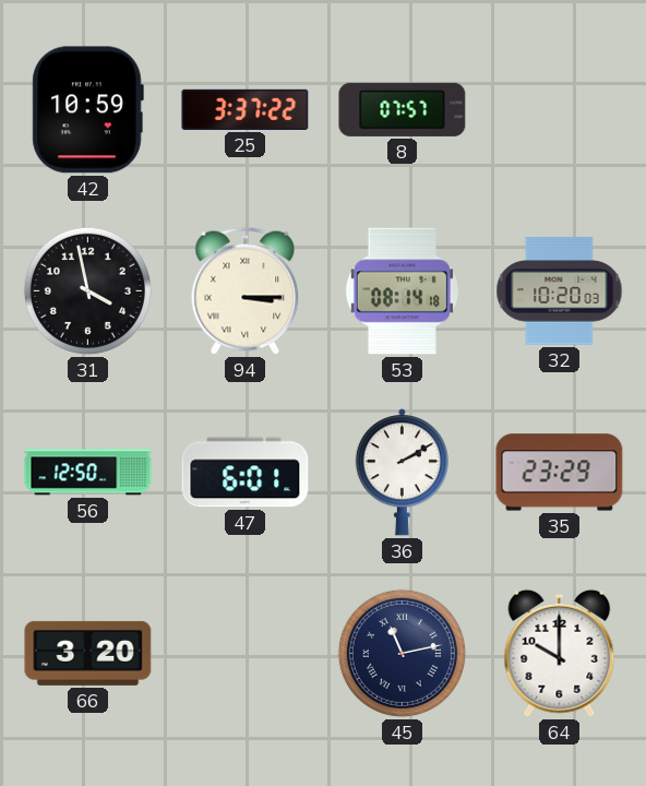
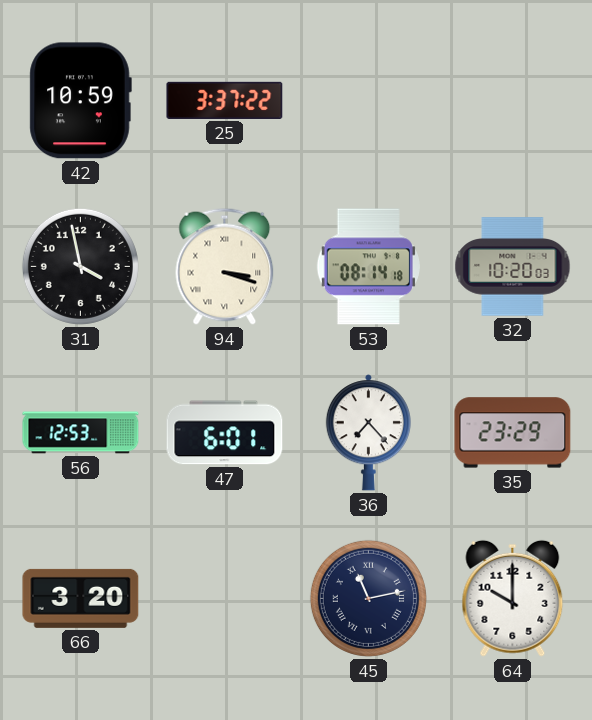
8: 07:57 -> none (403, 109)
94: 3:15 -> 3:18 (225, 266)
56: 12:50 -> 12:53 (81, 433)
36: 2:10 -> 7:23 (368, 433)
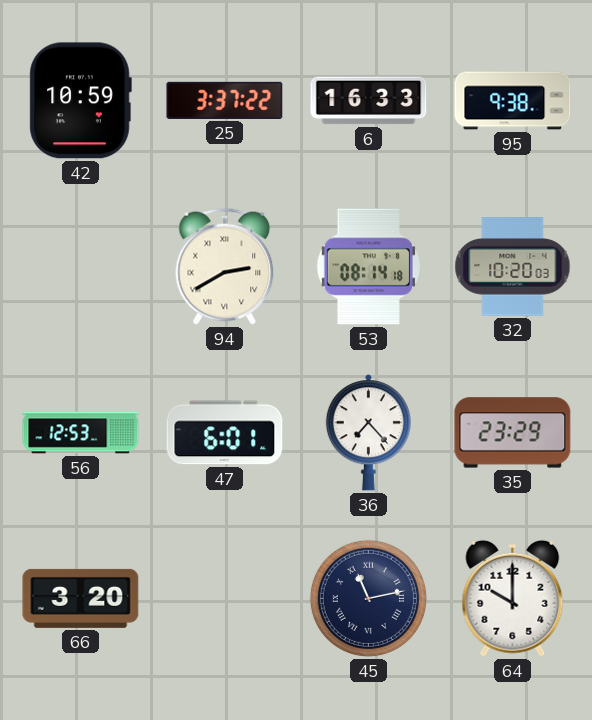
6: none -> 16:33 (369, 101)
95: none -> 9:38 (513, 101)
31: 3:58 -> none (80, 266)
94: 3:18 -> 2:40 (225, 266)
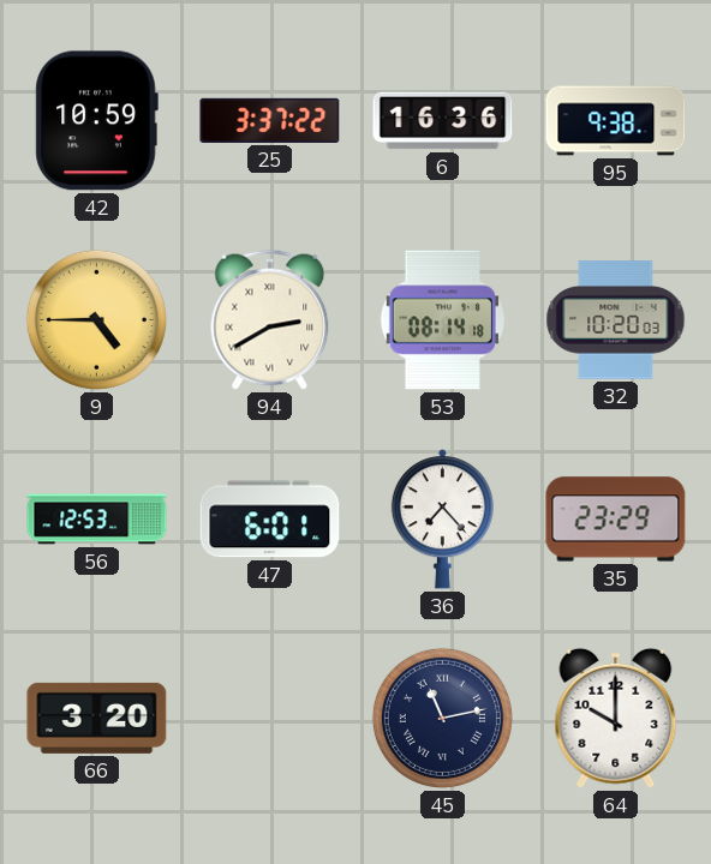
6: 16:33 -> 16:36 (443, 121)
9: none -> 4:45 (96, 319)
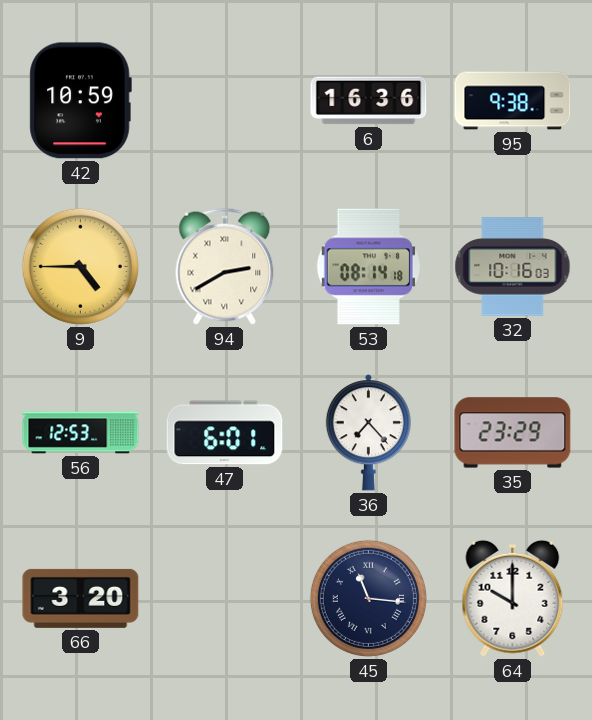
25: 3:37 -> none (270, 120)
32: 10:20 -> 10:16 (513, 267)
45: 11:13 -> 11:16 (368, 598)
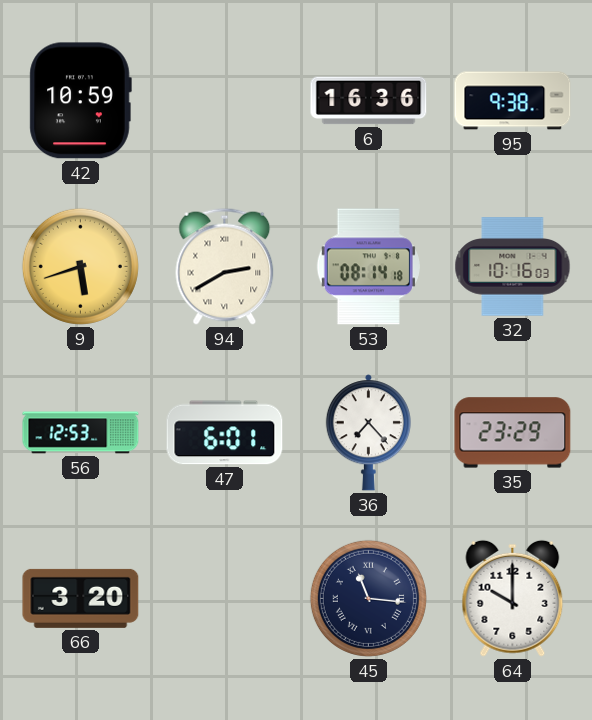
9: 4:45 -> 5:42 (80, 266)
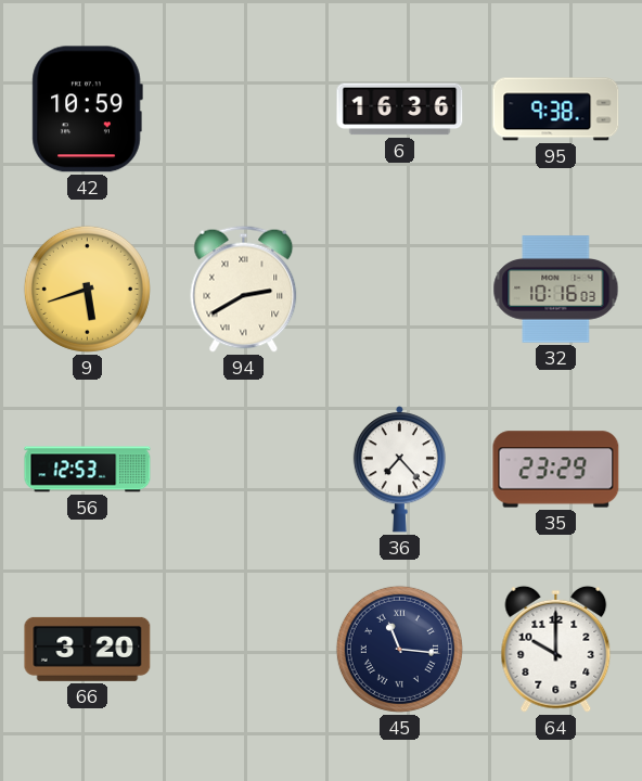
53: 08:14 -> none (368, 267)
47: 6:01 -> none (225, 433)
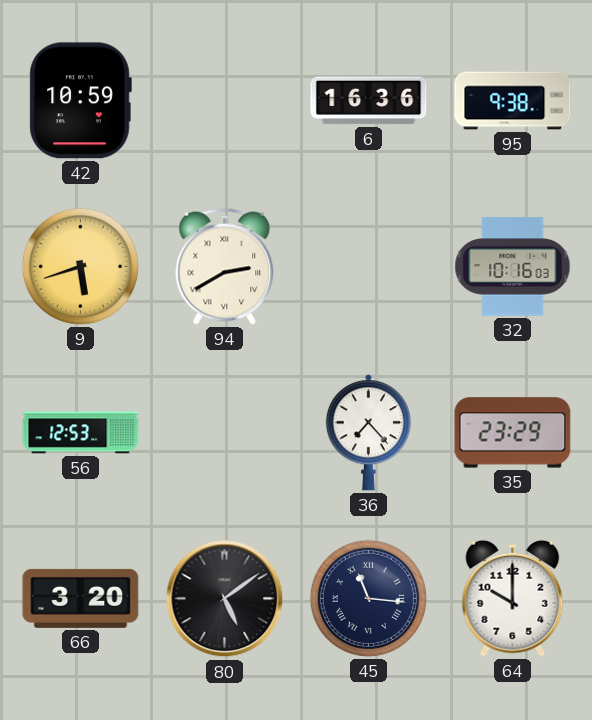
80: none -> 5:09 (225, 599)
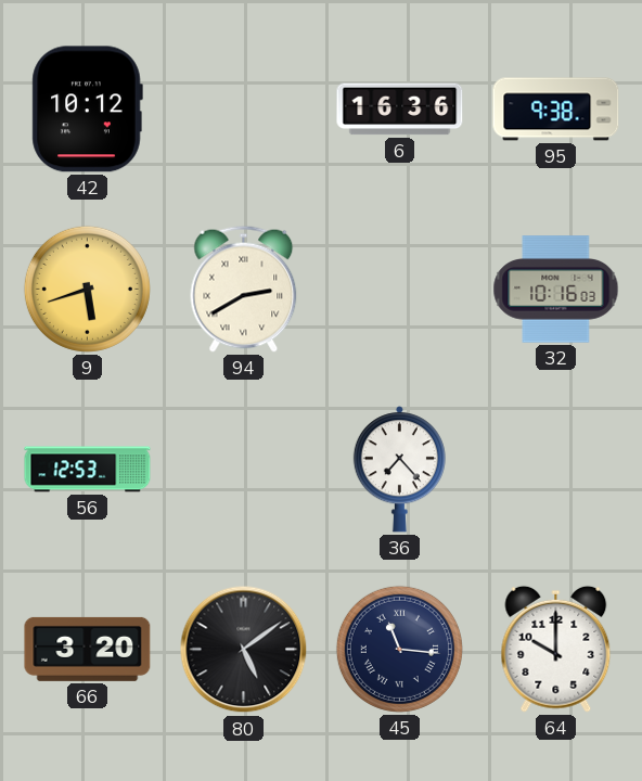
42: 10:59 -> 10:12 (87, 110)
35: 23:29 -> none (513, 433)
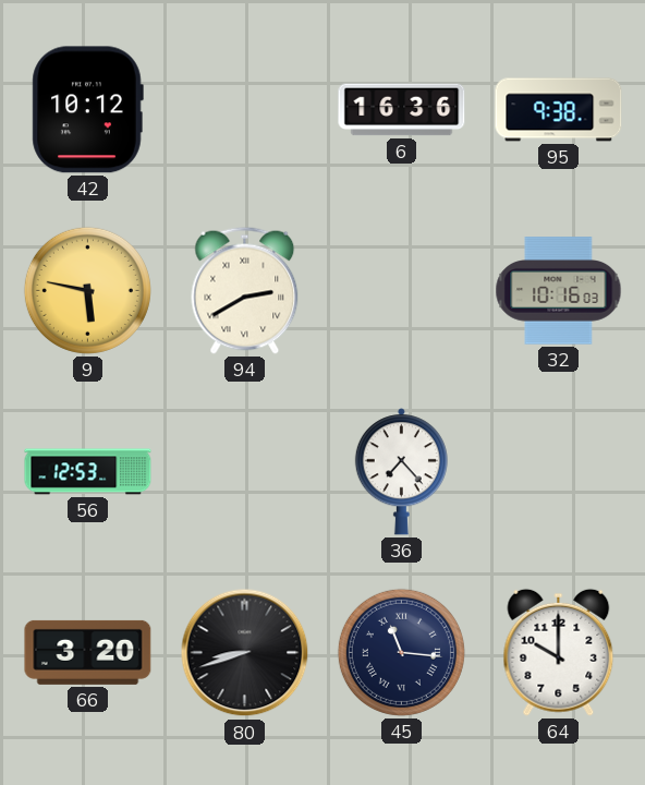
9: 5:42 -> 5:47 (87, 290)
80: 5:09 -> 8:42 (245, 653)
